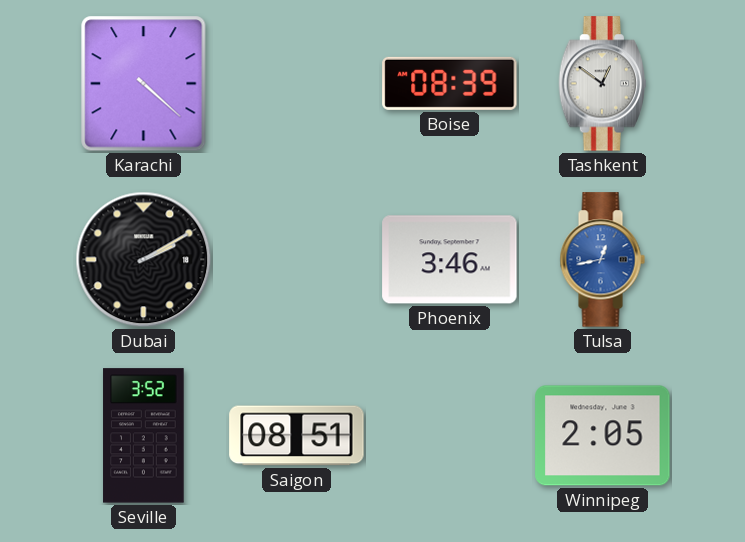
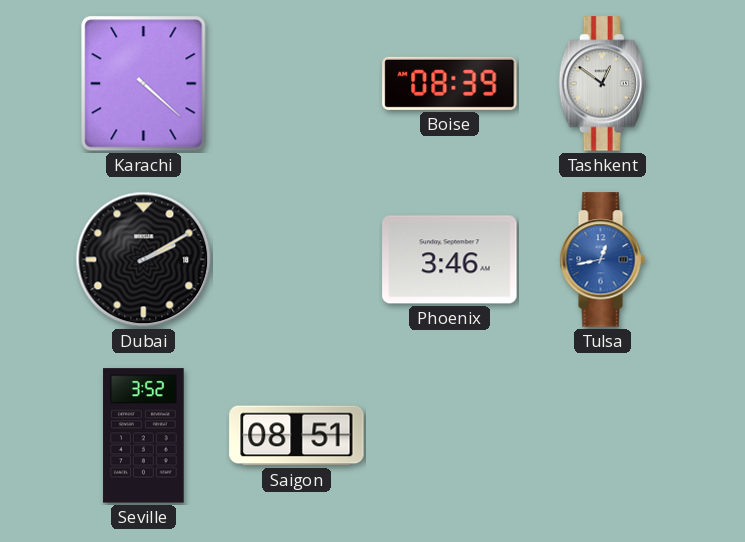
Winnipeg: 2:05 -> none (603, 436)
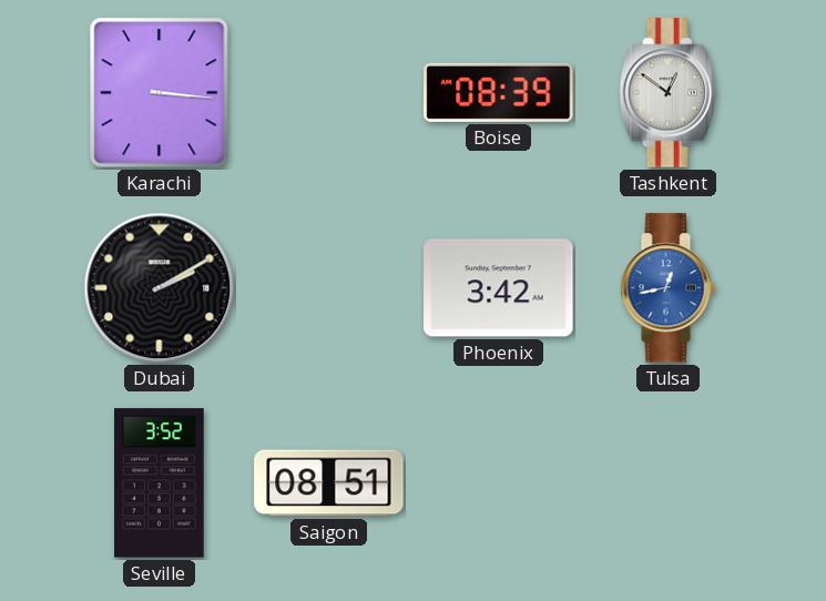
Karachi: 4:22 -> 3:16 (160, 93)
Phoenix: 3:46 -> 3:42 (499, 288)
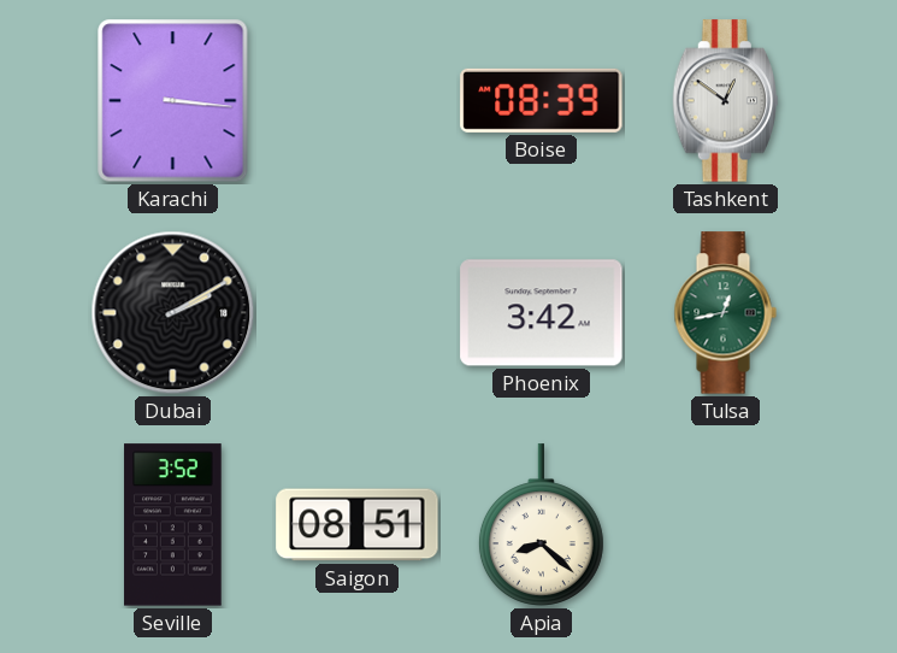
Tulsa dial: blue -> green (725, 313)
Apia: none -> 8:22 (541, 525)
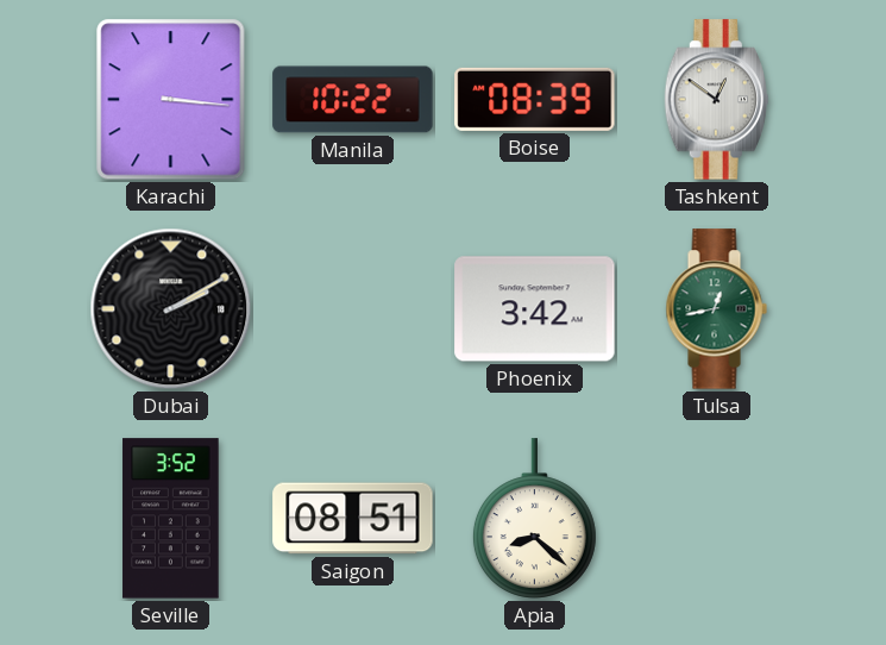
Manila: none -> 10:22 (353, 100)
